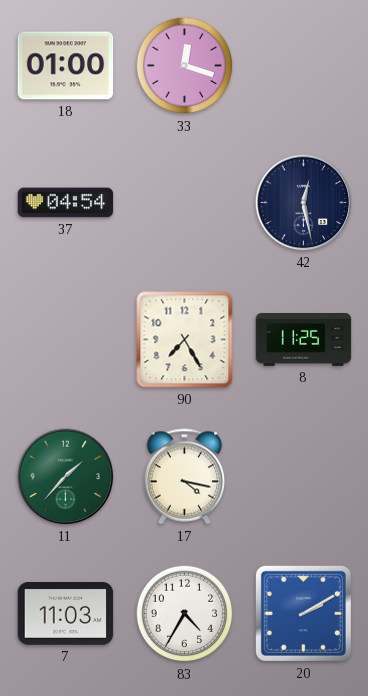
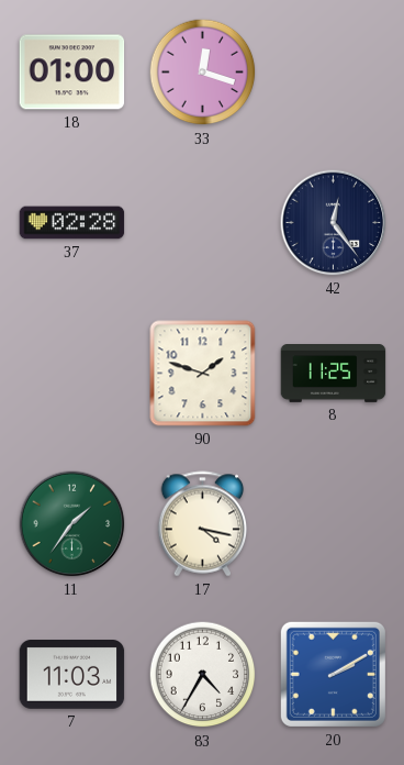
37: 04:54 -> 02:28 (72, 223)
42: 12:28 -> 12:24 (334, 223)
90: 7:25 -> 1:48 (203, 374)
11: 1:37 -> 1:36 (72, 524)
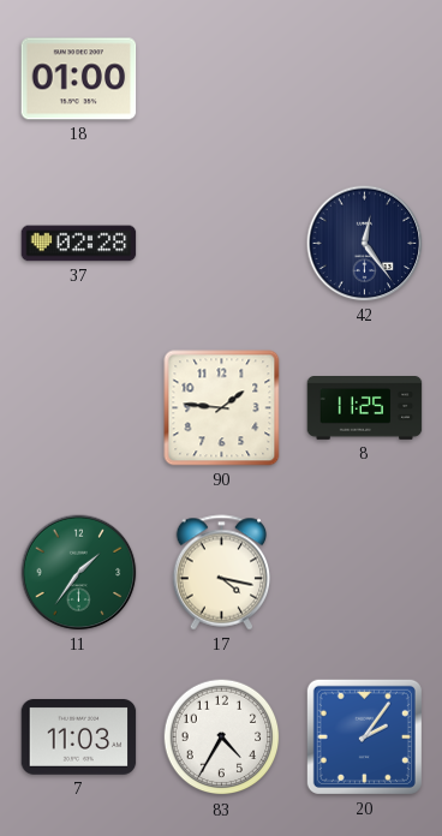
33: 12:18 -> none (203, 73)
90: 1:48 -> 1:46 (222, 408)
20: 2:10 -> 2:06 (364, 736)
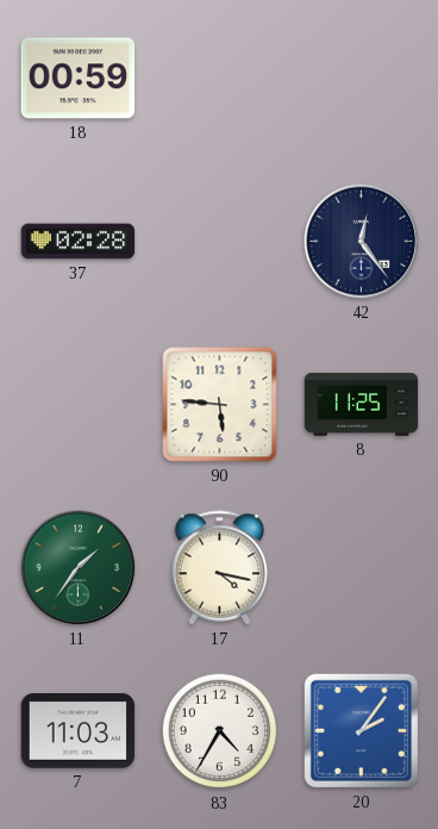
18: 01:00 -> 00:59 (79, 79)
90: 1:46 -> 5:46 (220, 405)
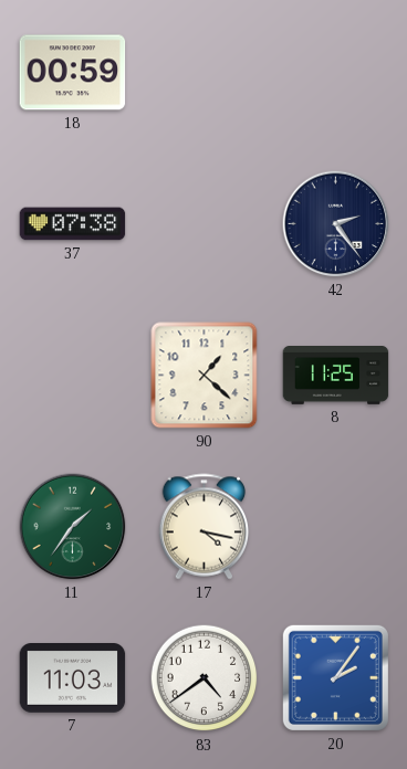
37: 02:28 -> 07:38 (73, 224)
42: 12:24 -> 2:24 (336, 224)
90: 5:46 -> 1:22 (205, 376)
83: 4:35 -> 4:39 (205, 678)
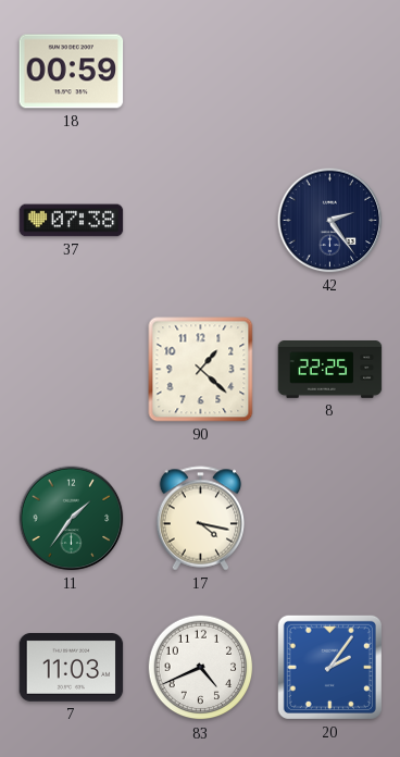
8: 11:25 -> 22:25 (330, 370)
83: 4:39 -> 4:41 (201, 668)
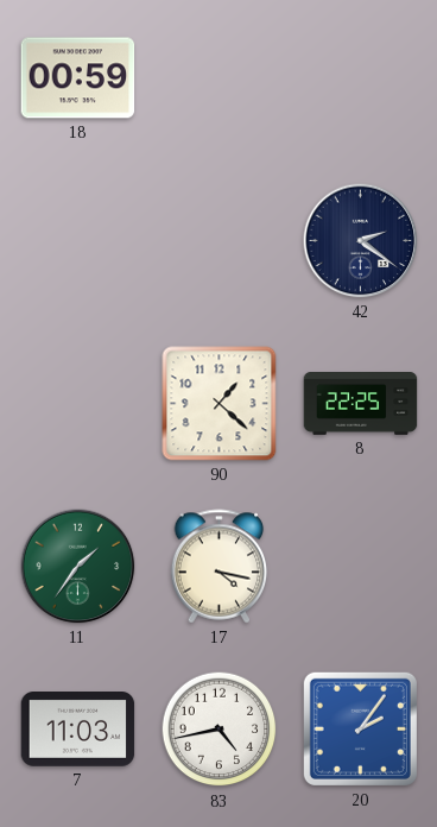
37: 07:38 -> none (72, 221)
42: 2:24 -> 2:21 (361, 241)
83: 4:41 -> 4:43 (220, 730)
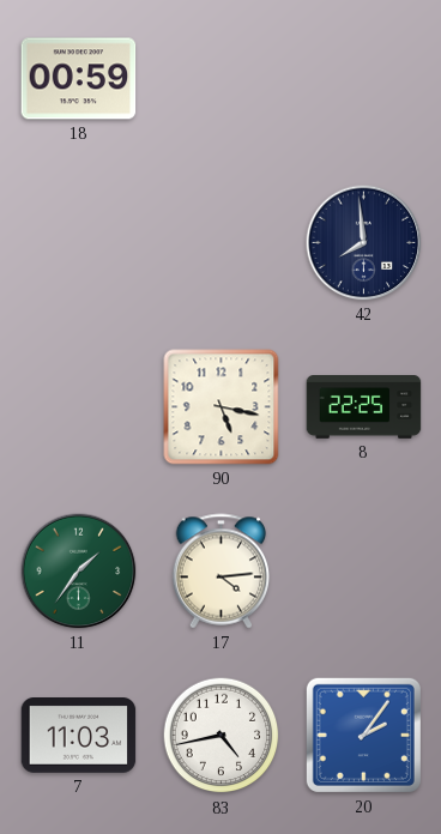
42: 2:21 -> 7:59 (364, 243)
90: 1:22 -> 5:17 (222, 407)
17: 4:17 -> 4:14 (222, 572)
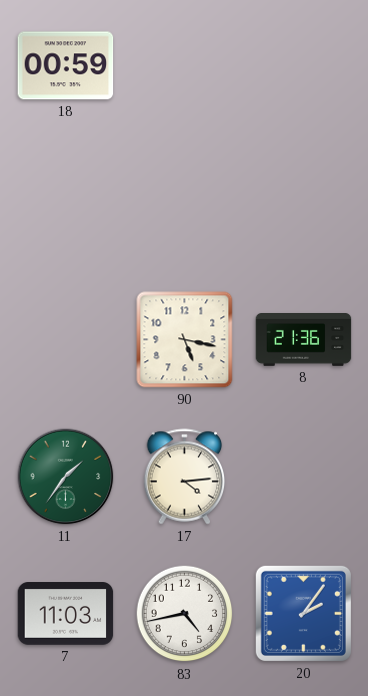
42: 7:59 -> none (364, 243)
8: 22:25 -> 21:36 (304, 340)
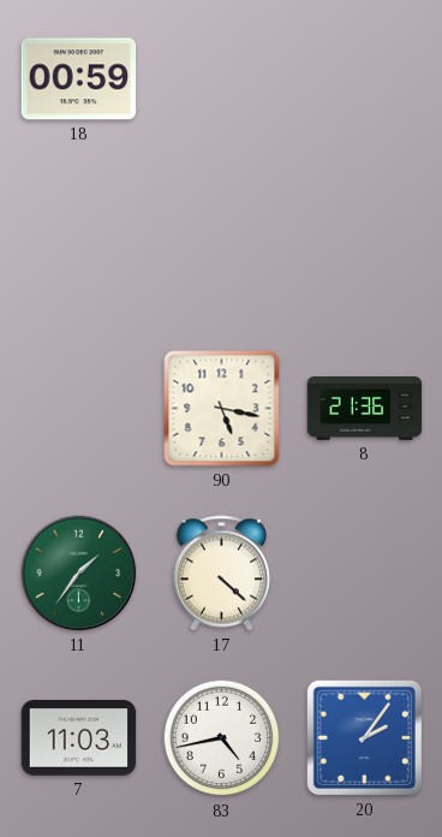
17: 4:14 -> 4:22 (222, 574)
